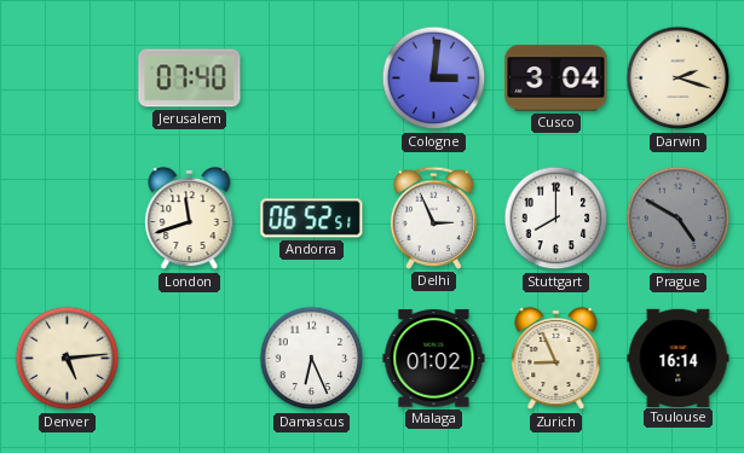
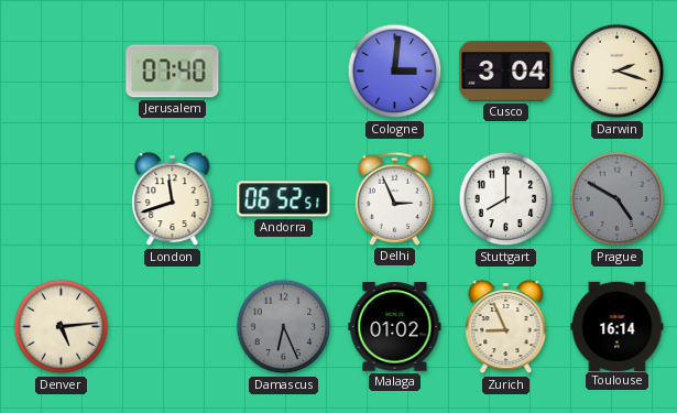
Damascus dial: white -> grey (284, 327)
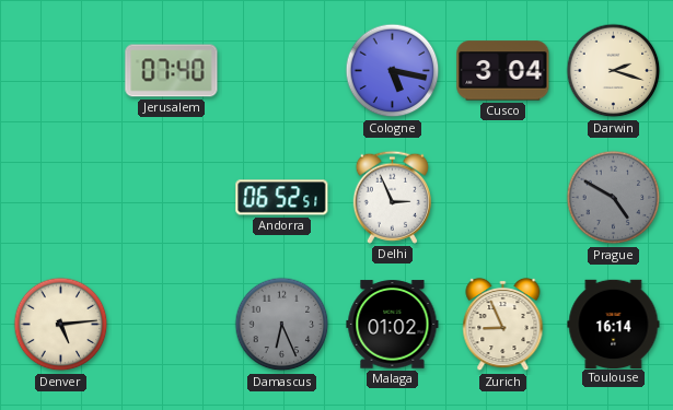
Cologne: 3:01 -> 5:17 (393, 71)
London: 11:42 -> none (173, 199)
Stuttgart: 8:00 -> none (506, 199)
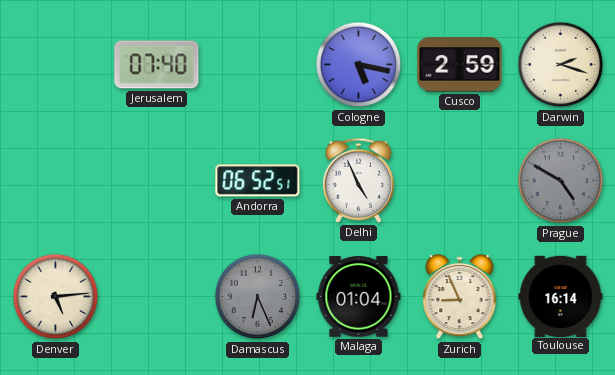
Cusco: 3:04 -> 2:59 (460, 65)
Delhi: 2:56 -> 4:56 (358, 180)
Malaga: 01:02 -> 01:04 (359, 297)
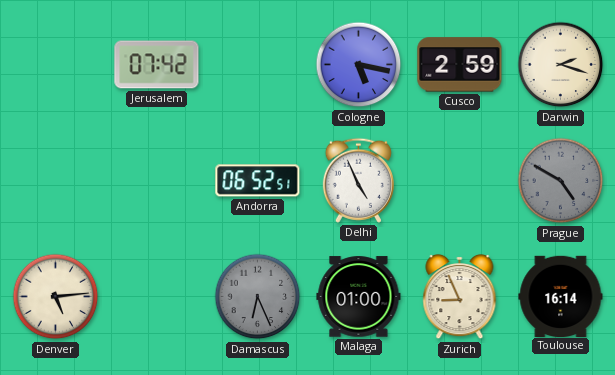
Jerusalem: 07:40 -> 07:42 (157, 65)
Malaga: 01:04 -> 01:00 (359, 297)
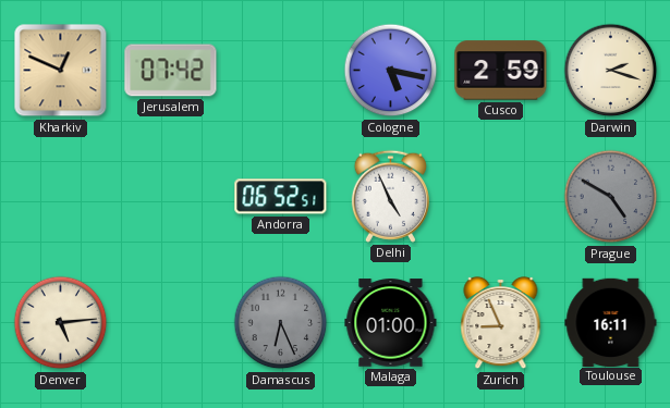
Kharkiv: none -> 12:49 (61, 71)
Toulouse: 16:14 -> 16:11 (611, 322)
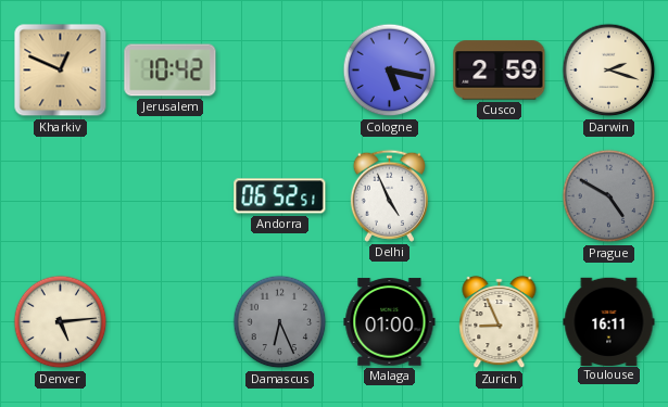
Jerusalem: 07:42 -> 10:42 (171, 71)
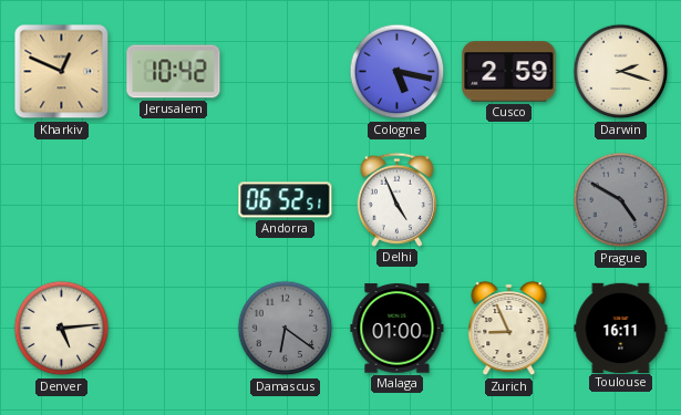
Damascus: 6:26 -> 6:21 (286, 329)
